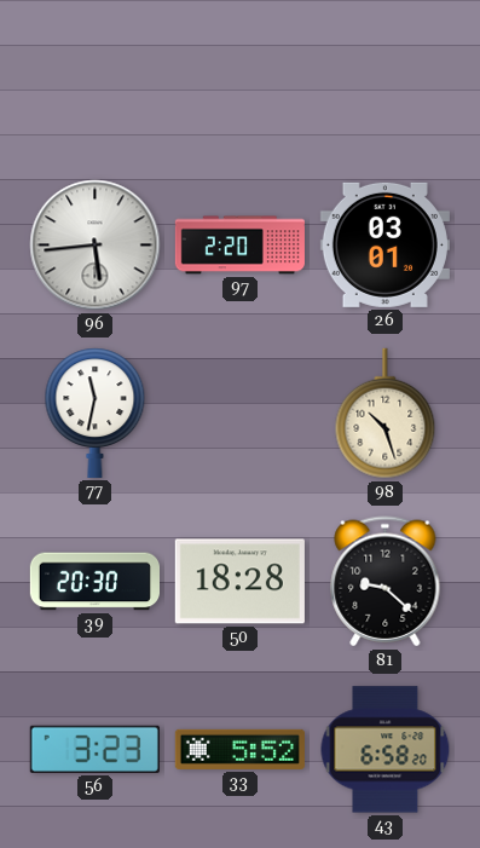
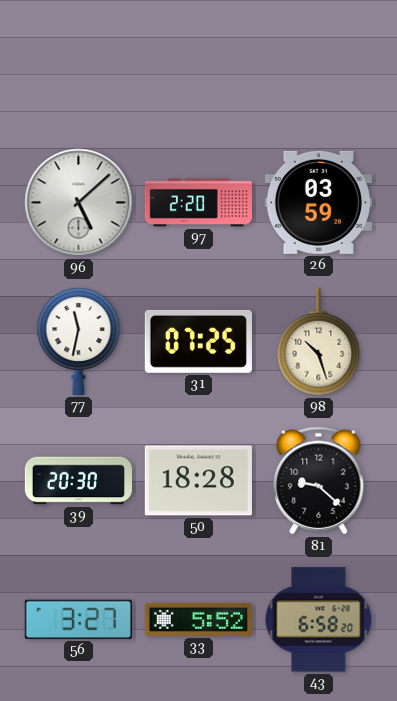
96: 5:44 -> 5:08 (79, 203)
26: 03:01 -> 03:59 (318, 202)
31: none -> 07:25 (198, 341)
56: 3:23 -> 3:27 (78, 619)
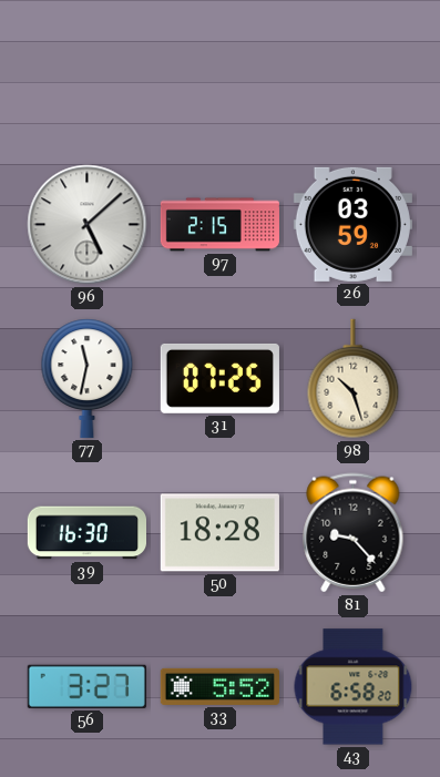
97: 2:20 -> 2:15 (219, 225)
39: 20:30 -> 16:30 (86, 533)
81: 9:22 -> 9:23 (354, 533)
